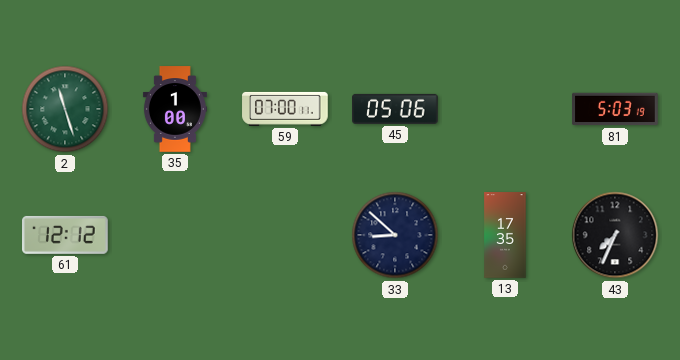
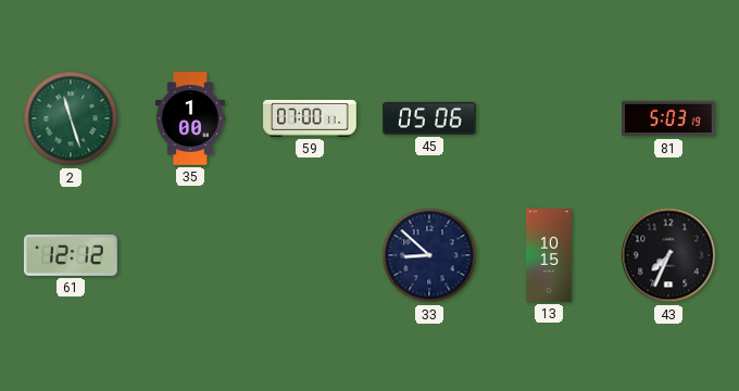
13: 17:35 -> 10:15 (549, 255)
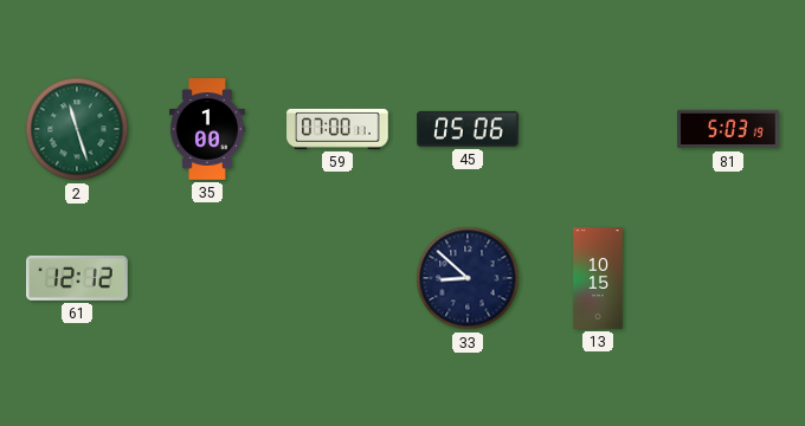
43: 7:34 -> none (668, 255)
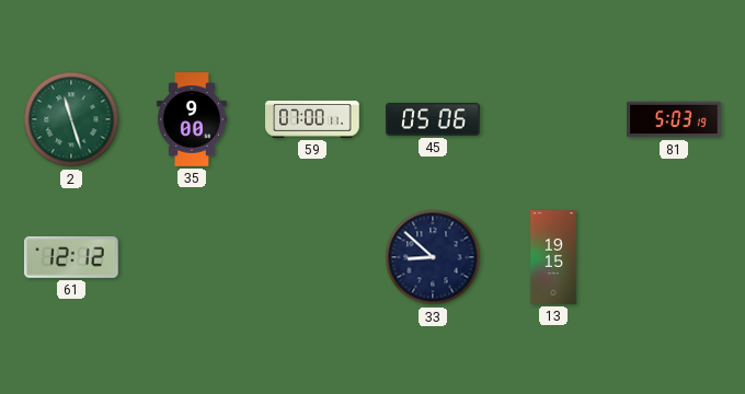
35: 1:00 -> 9:00 (192, 119)
13: 10:15 -> 19:15 (553, 257)
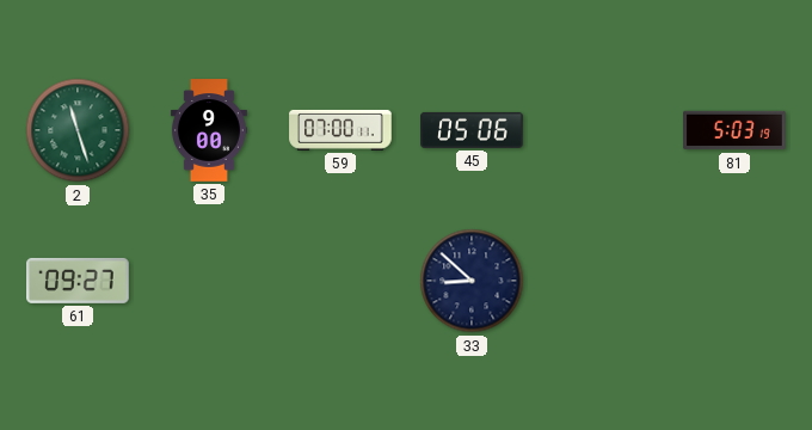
61: 12:12 -> 09:27 (79, 281)
13: 19:15 -> none (553, 257)
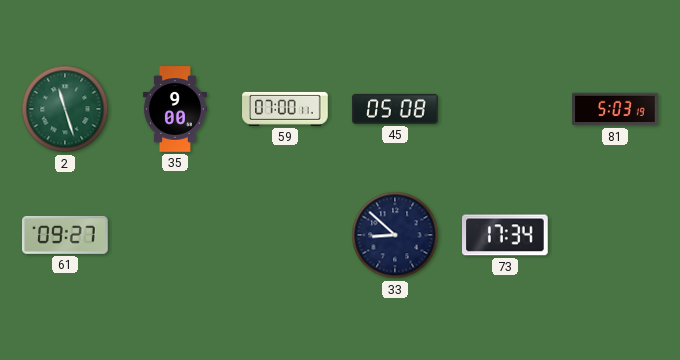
45: 05:06 -> 05:08 (395, 109)
73: none -> 17:34 (506, 235)
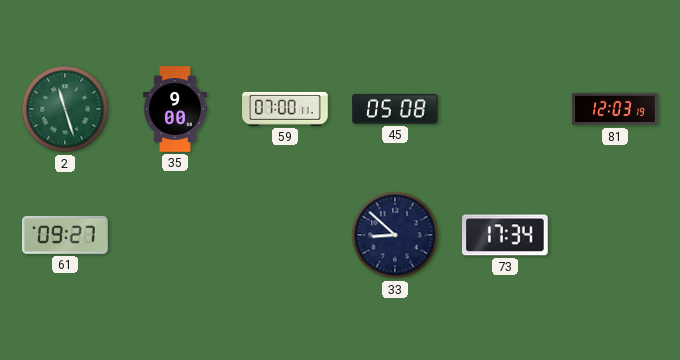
81: 5:03 -> 12:03 (615, 109)
